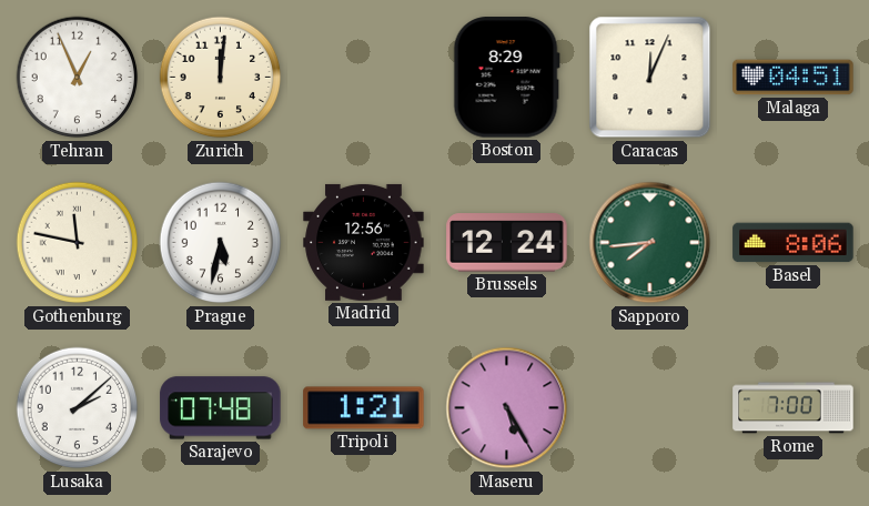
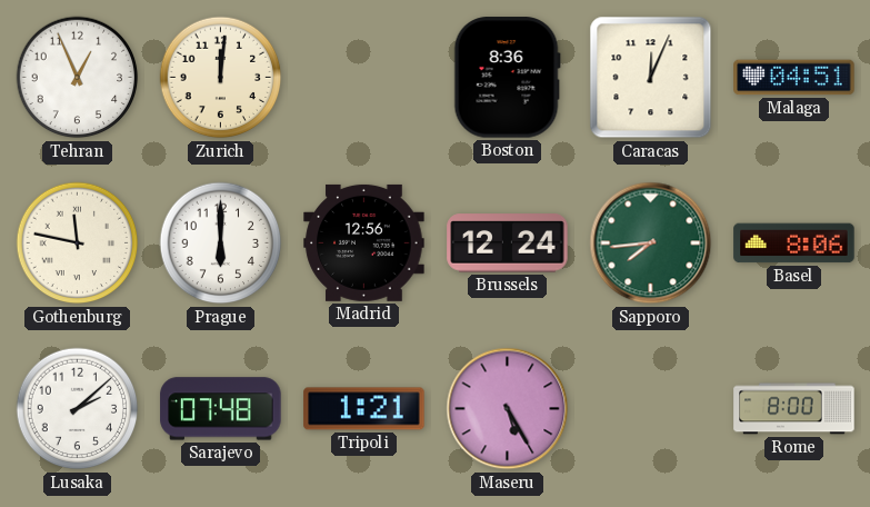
Boston: 8:29 -> 8:36 (507, 78)
Prague: 5:32 -> 6:00 (221, 243)
Rome: 7:00 -> 8:00 (794, 409)
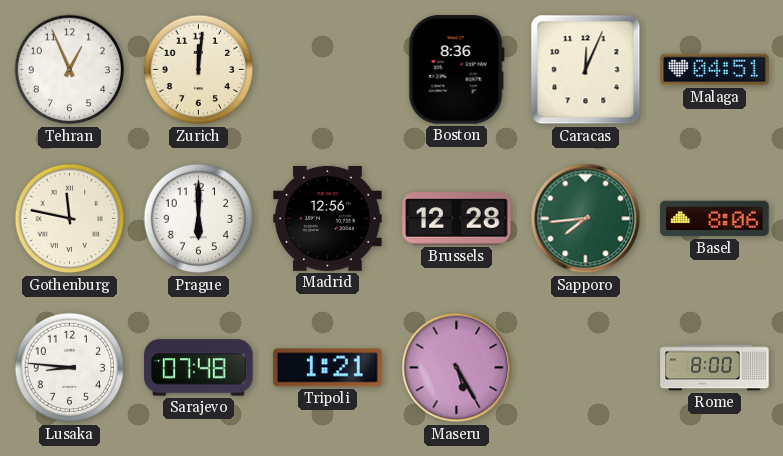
Brussels: 12:24 -> 12:28 (457, 219)
Lusaka: 2:08 -> 8:46 (70, 368)
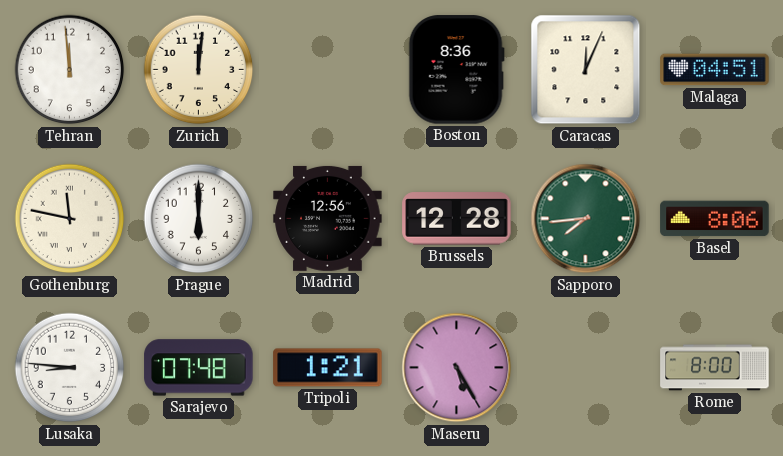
Tehran: 12:56 -> 11:59 (70, 70)
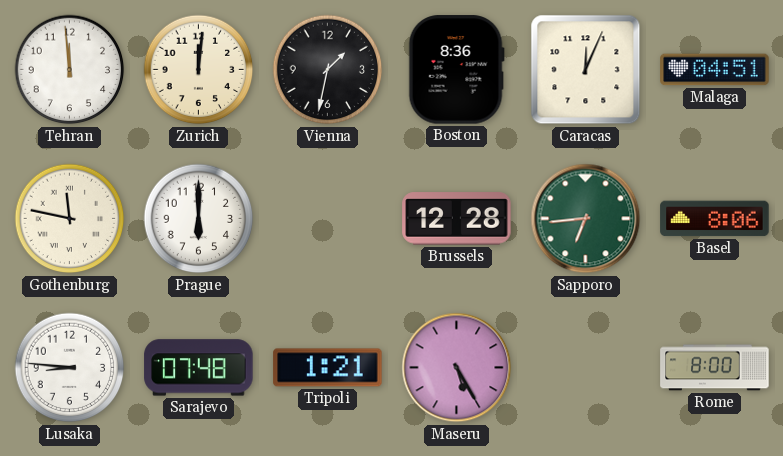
Vienna: none -> 1:32 (328, 70)
Madrid: 12:56 -> none (328, 218)
Sapporo: 7:44 -> 6:44 (586, 219)
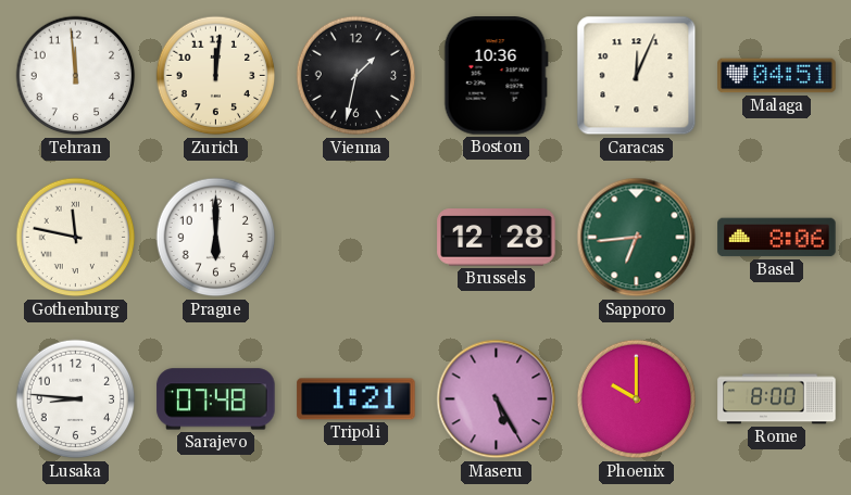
Boston: 8:36 -> 10:36 (496, 76)
Phoenix: none -> 10:00 (637, 399)
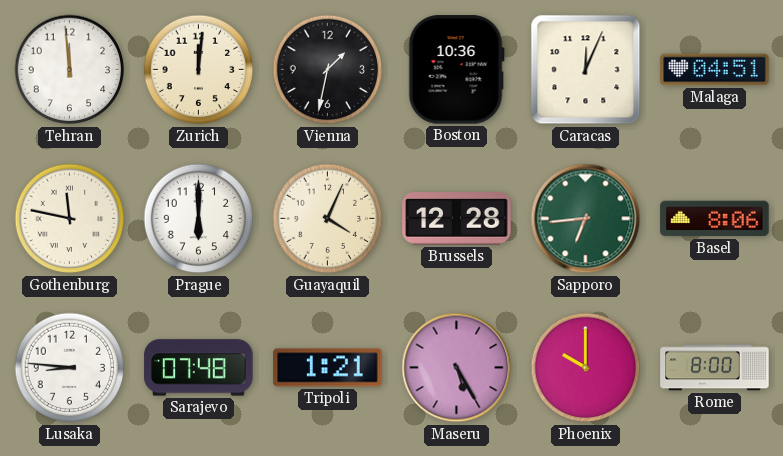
Guayaquil: none -> 4:04 (328, 219)
